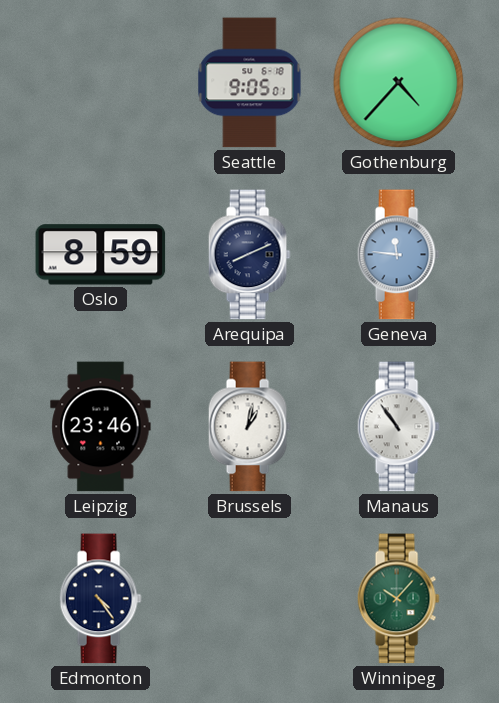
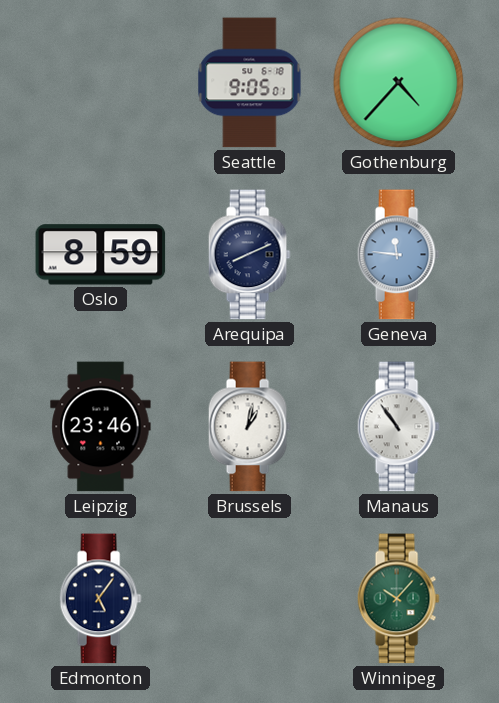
Edmonton: 4:24 -> 5:06 (100, 599)
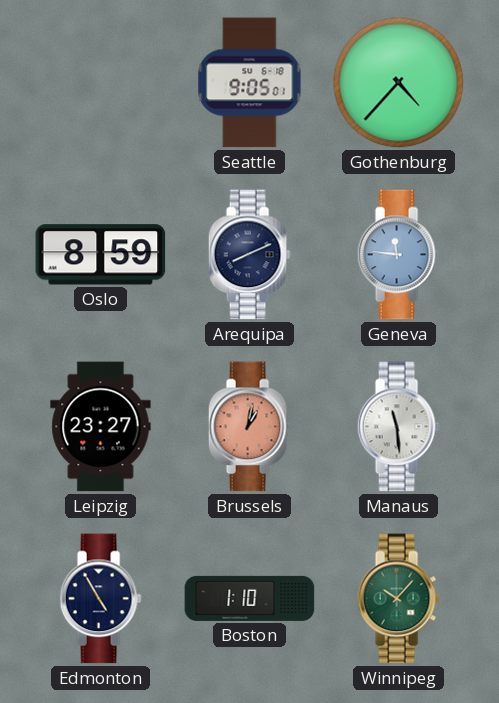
Leipzig: 23:46 -> 23:27 (101, 427)
Brussels dial: white -> salmon (249, 427)
Manaus: 10:54 -> 11:29 (398, 427)
Edmonton: 5:06 -> 4:55 (100, 599)
Boston: none -> 1:10 (250, 598)
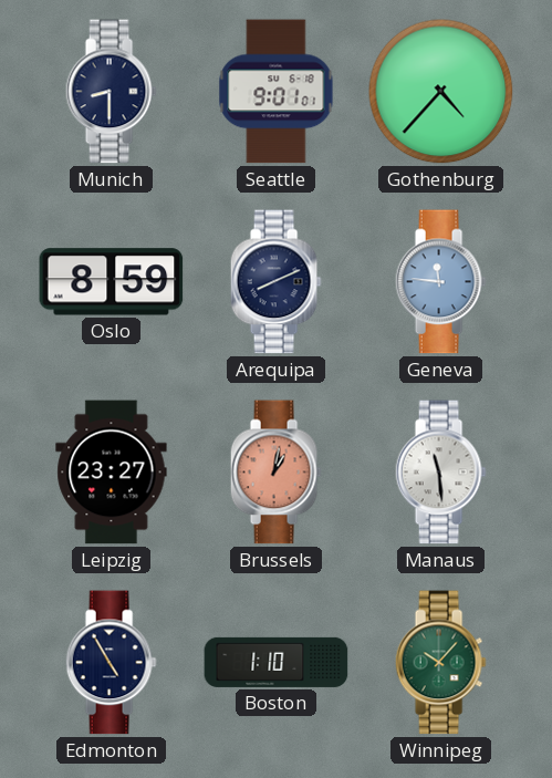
Munich: none -> 8:30 (111, 92)
Seattle: 9:05 -> 9:01 (277, 92)
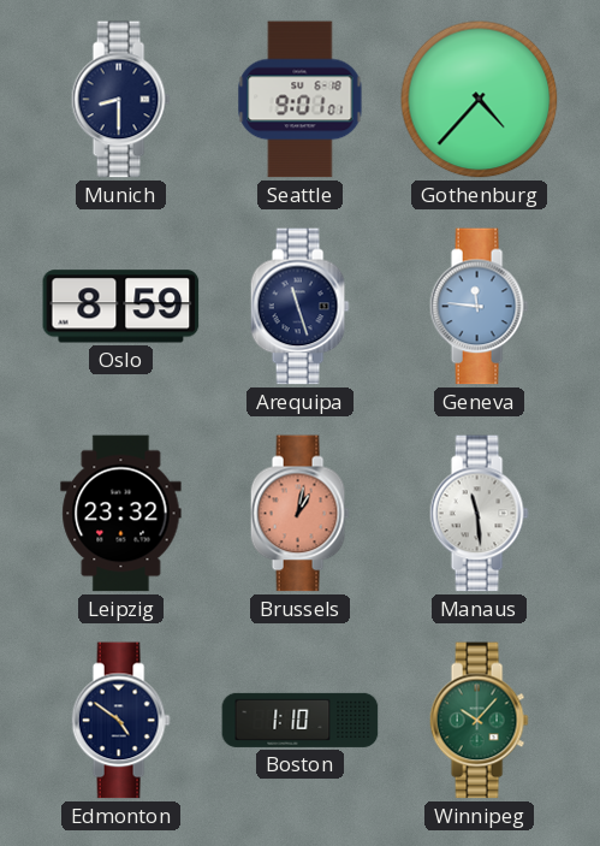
Arequipa: 8:11 -> 11:27 (299, 307)
Leipzig: 23:27 -> 23:32 (121, 514)
Edmonton: 4:55 -> 4:51 (120, 721)
